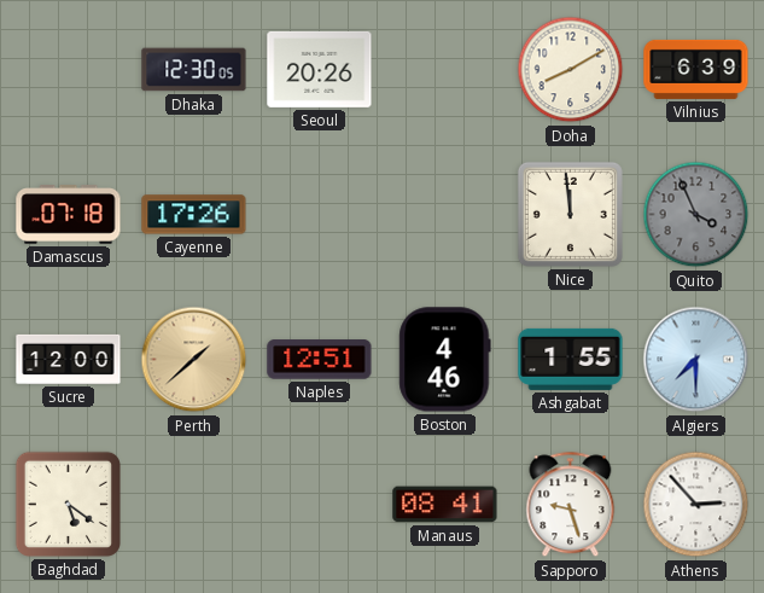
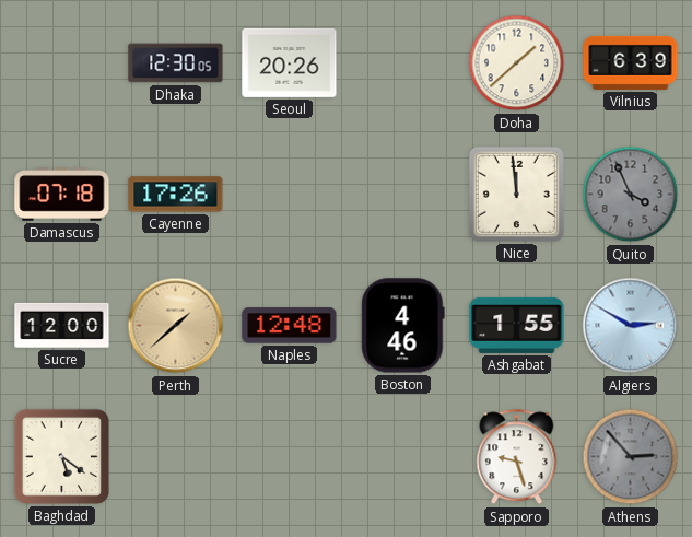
Doha: 8:10 -> 1:38 (517, 63)
Naples: 12:51 -> 12:48 (290, 326)
Algiers: 7:30 -> 2:50 (631, 326)
Manaus: 08:41 -> none (445, 505)
Athens dial: white -> grey (631, 457)
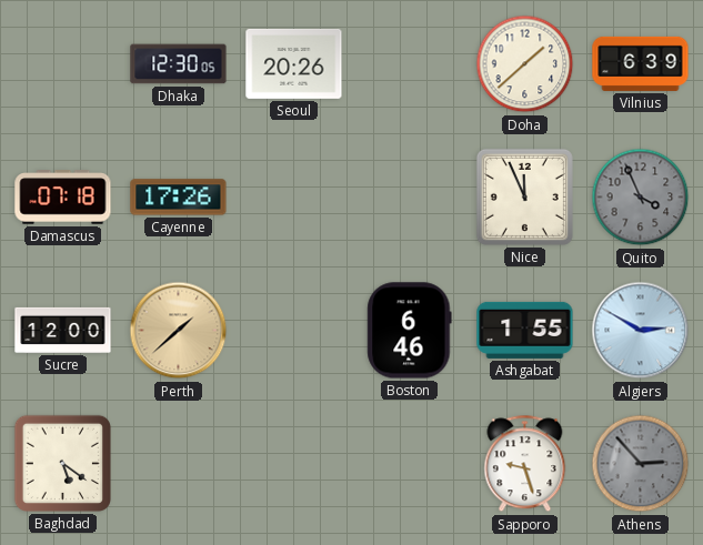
Nice: 11:59 -> 11:56 (524, 196)
Naples: 12:48 -> none (290, 326)
Boston: 4:46 -> 6:46 (410, 331)
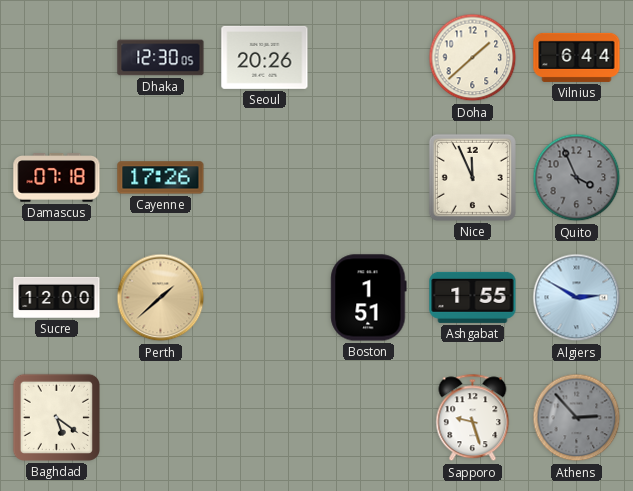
Vilnius: 6:39 -> 6:44 (577, 57)
Boston: 6:46 -> 1:51 (369, 298)
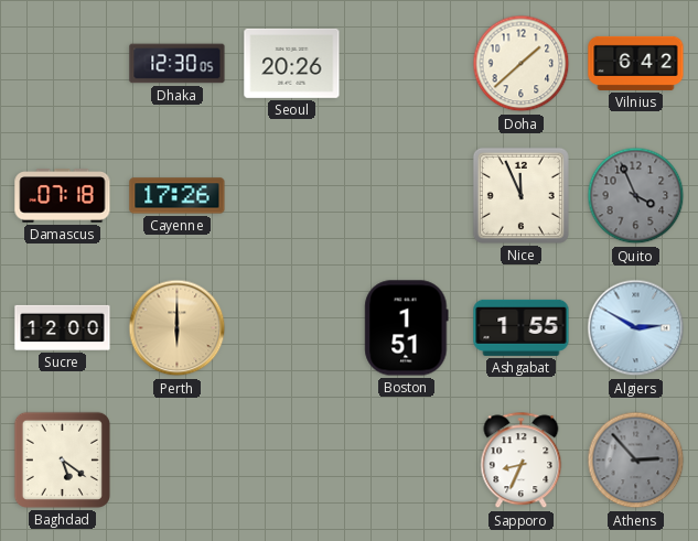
Vilnius: 6:44 -> 6:42 (636, 63)
Perth: 1:38 -> 6:00 (178, 328)
Sapporo: 9:27 -> 8:34 (522, 461)
